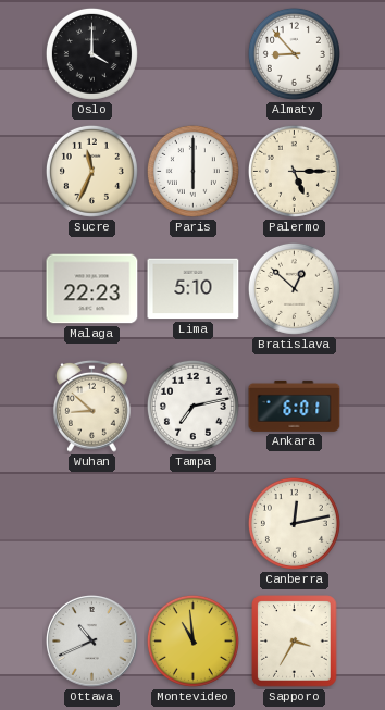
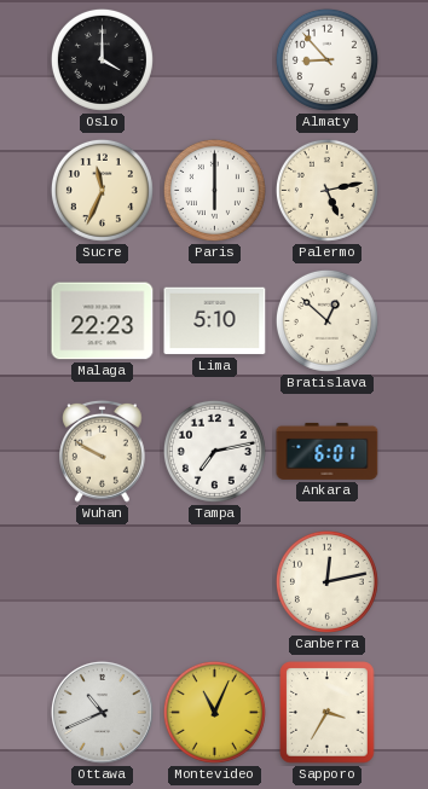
Palermo: 5:15 -> 5:13 (326, 190)
Wuhan: 8:52 -> 9:50 (103, 451)
Montevideo: 10:59 -> 11:04 (214, 712)
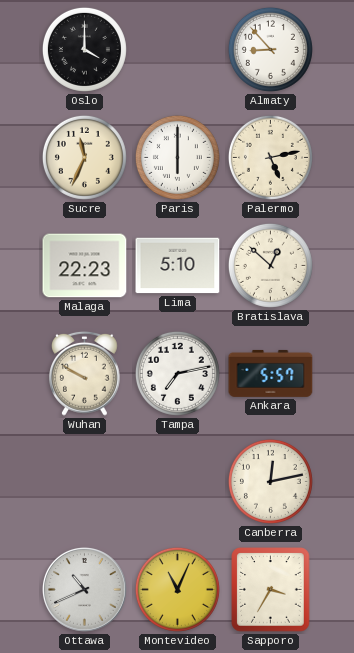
Ankara: 6:01 -> 5:57 (271, 373)
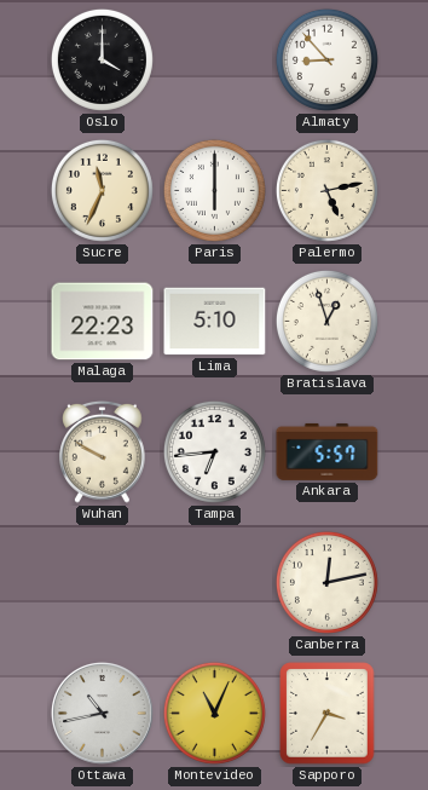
Bratislava: 12:52 -> 12:57 (326, 321)
Tampa: 7:13 -> 6:44 (214, 451)
Ottawa: 10:41 -> 10:43 (102, 713)
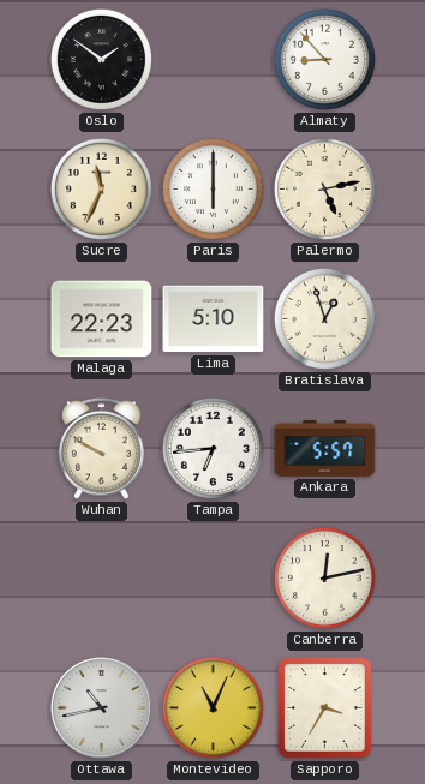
Oslo: 4:00 -> 1:51 (101, 59)
